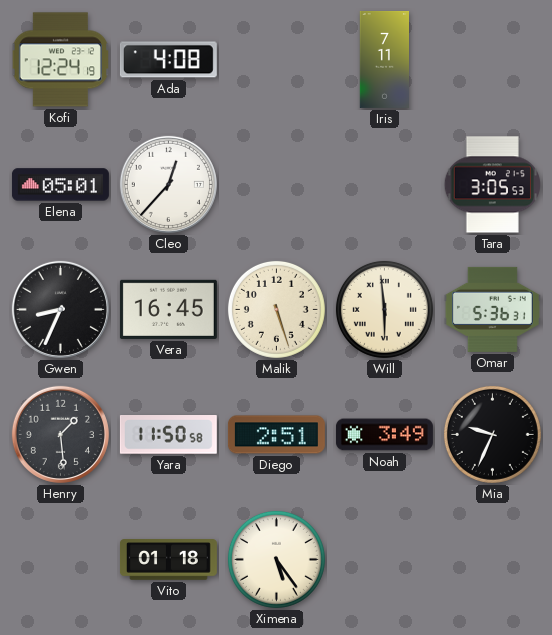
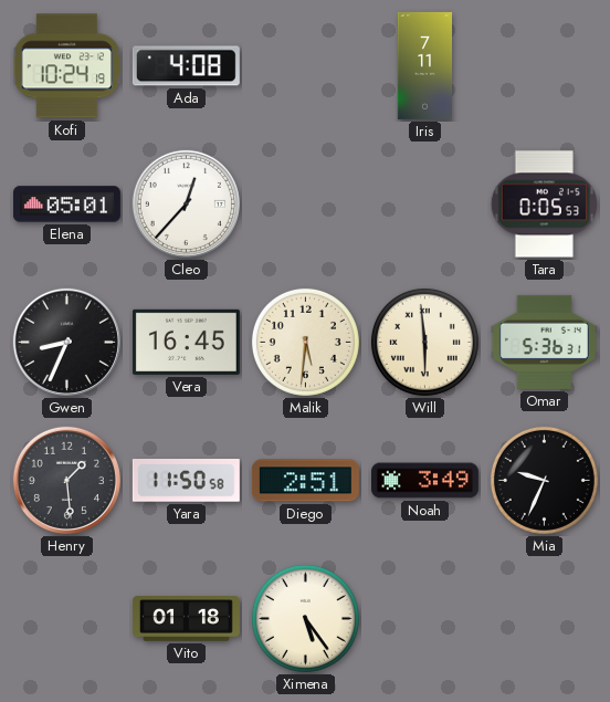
Kofi: 12:24 -> 10:24 (66, 66)
Tara: 3:05 -> 0:05 (544, 205)
Malik: 5:27 -> 5:31 (305, 342)
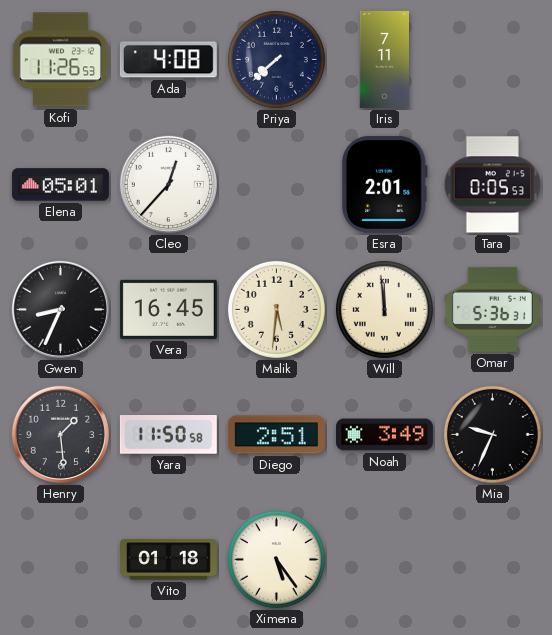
Kofi: 10:24 -> 11:26 (60, 60)
Priya: none -> 7:38 (276, 59)
Esra: none -> 2:01 (384, 184)
Will: 5:59 -> 11:59 (384, 309)
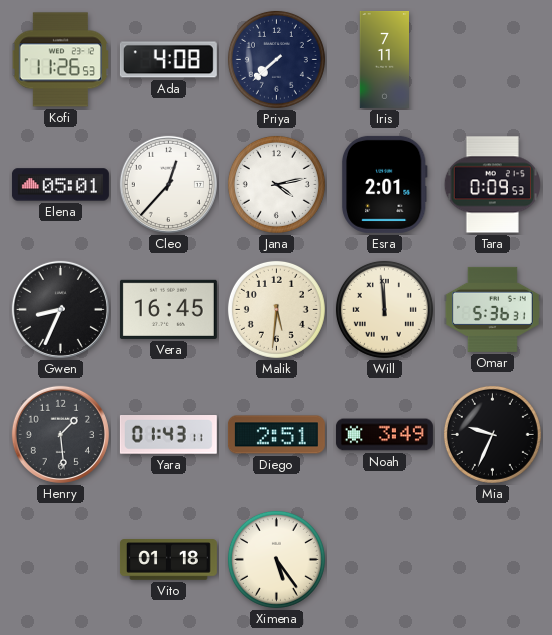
Jana: none -> 4:13 (276, 184)
Tara: 0:05 -> 0:09 (492, 185)
Yara: 11:50 -> 01:43 (168, 435)
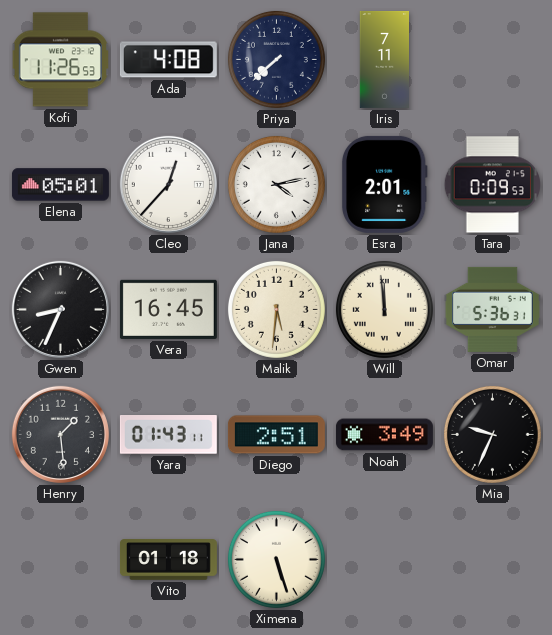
Ximena: 5:24 -> 5:27 (276, 559)
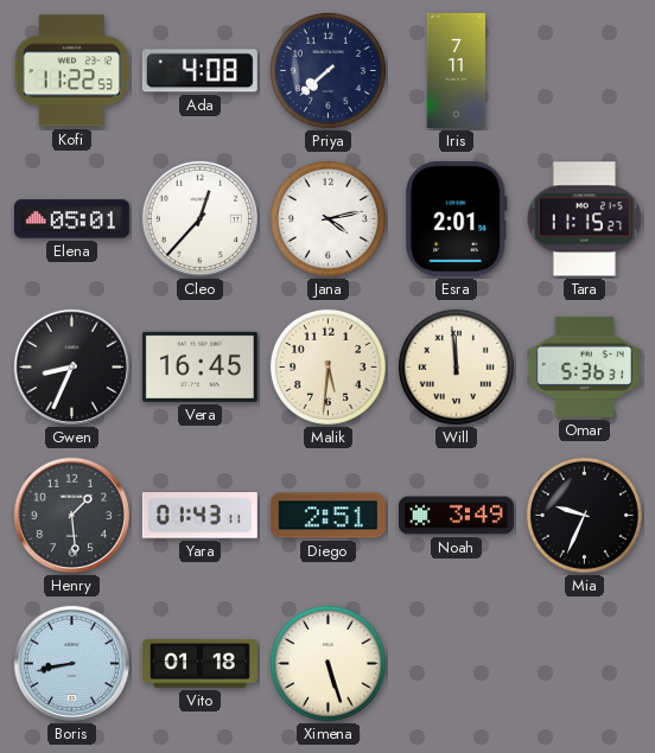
Kofi: 11:26 -> 11:22 (71, 71)
Tara: 0:09 -> 11:15 (584, 219)
Boris: none -> 8:43 (71, 663)
